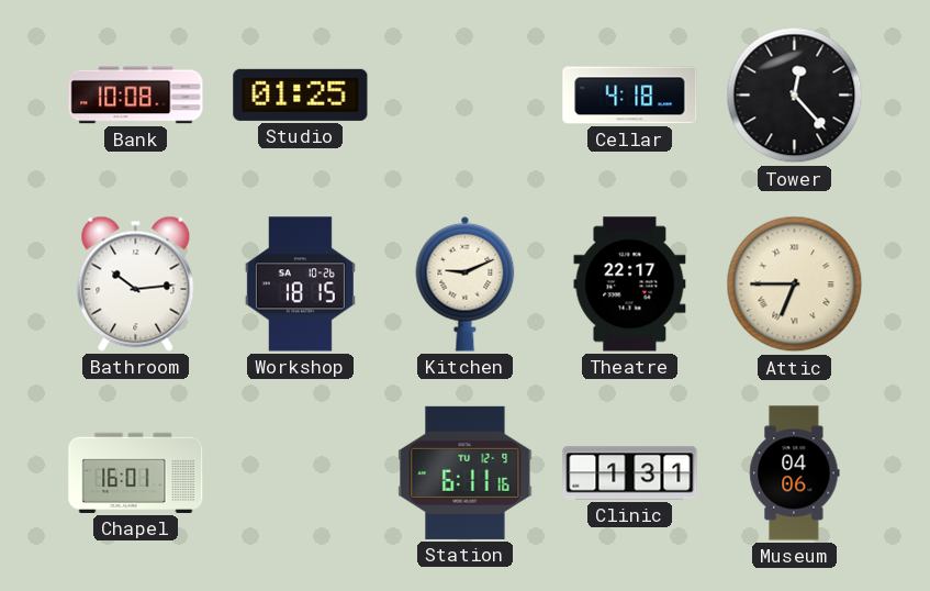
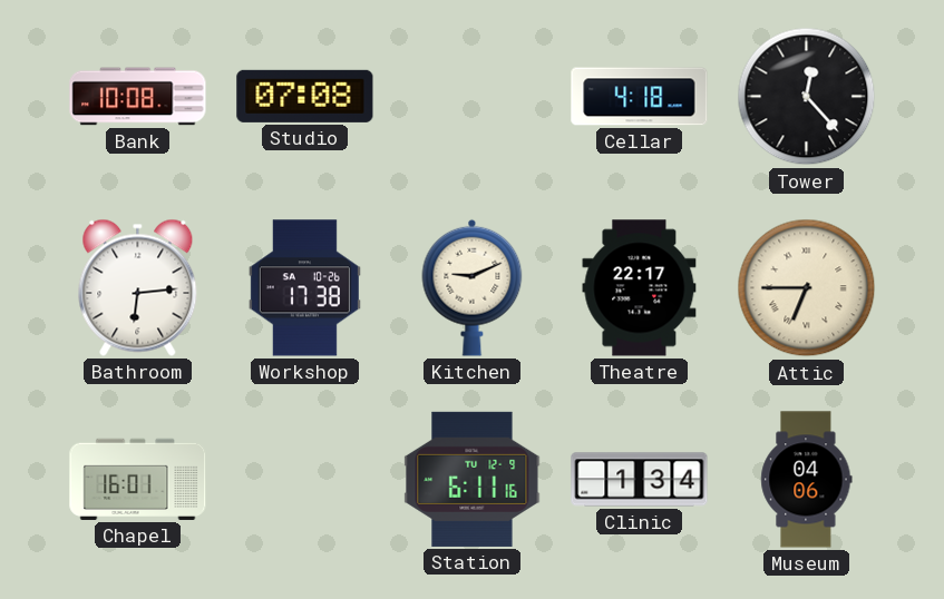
Studio: 01:25 -> 07:08 (305, 96)
Bathroom: 10:14 -> 6:14 (138, 287)
Workshop: 18:15 -> 17:38 (304, 288)
Clinic: 1:31 -> 1:34 (640, 480)
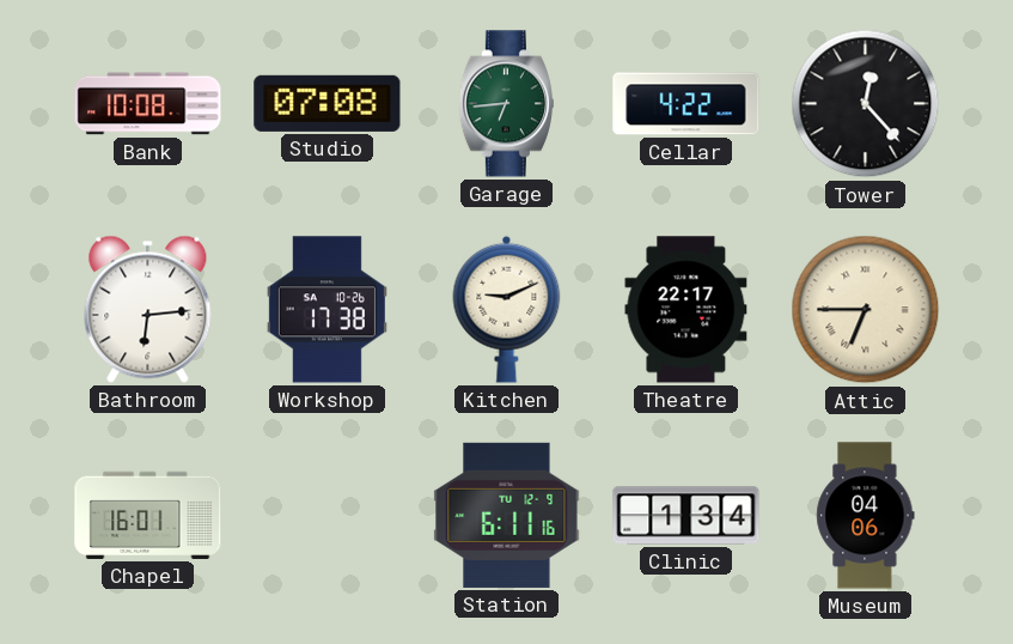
Garage: none -> 6:44 (506, 104)
Cellar: 4:18 -> 4:22 (686, 104)
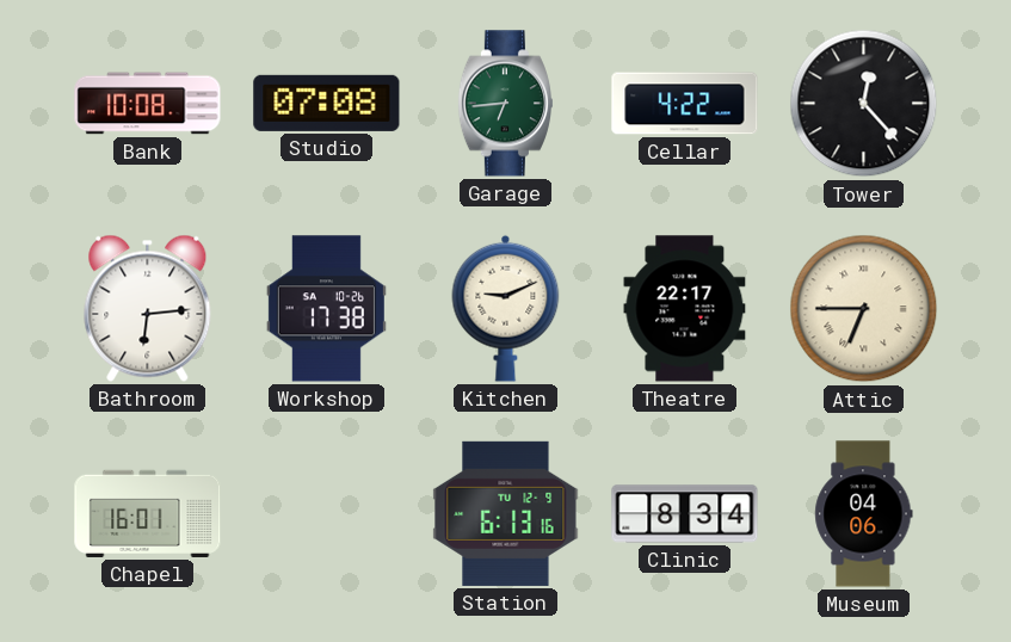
Station: 6:11 -> 6:13 (506, 513)
Clinic: 1:34 -> 8:34 (685, 514)
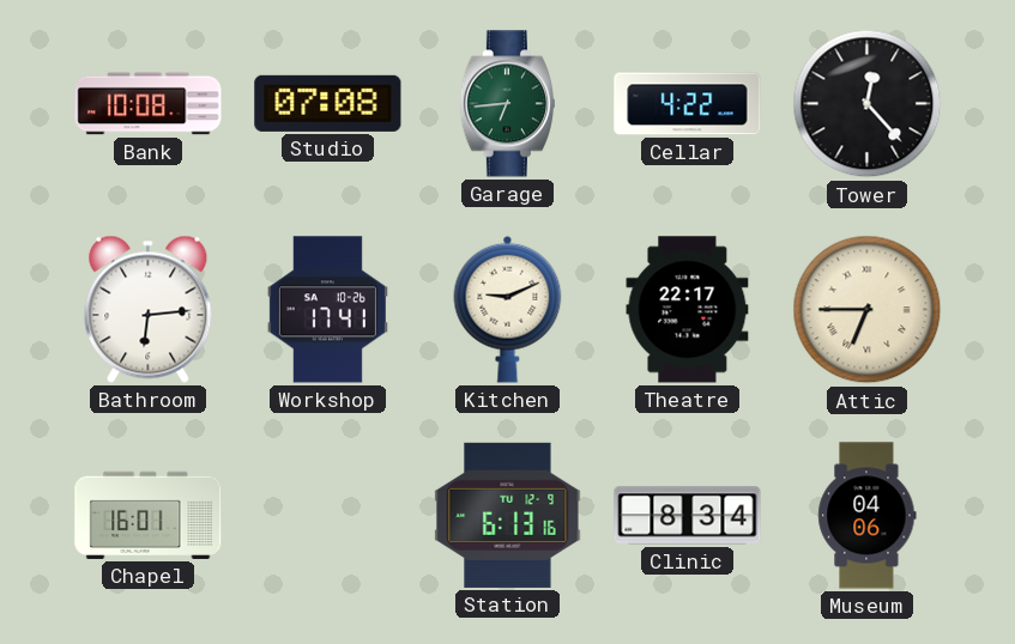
Workshop: 17:38 -> 17:41 (327, 310)
